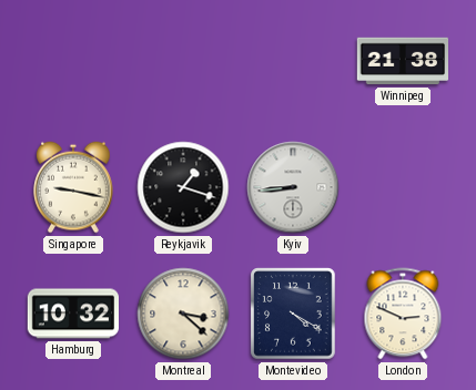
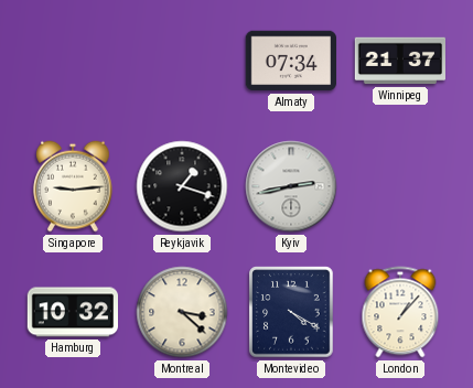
Almaty: none -> 07:34 (290, 61)
Winnipeg: 21:38 -> 21:37 (399, 61)
Singapore: 9:17 -> 9:14 (74, 186)
Kyiv: 8:44 -> 2:43 (291, 186)
London: 2:49 -> 1:07 (400, 312)
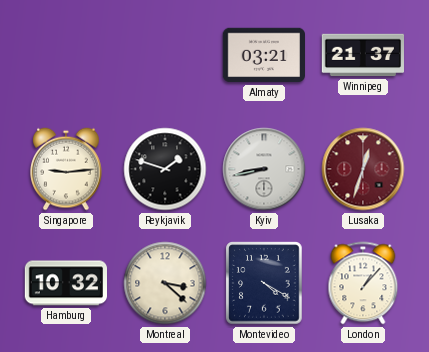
Almaty: 07:34 -> 03:21 (263, 55)
Reykjavik: 1:18 -> 1:48 (165, 169)
Kyiv: 2:43 -> 8:43 (264, 169)
Lusaka: none -> 12:33 (363, 169)
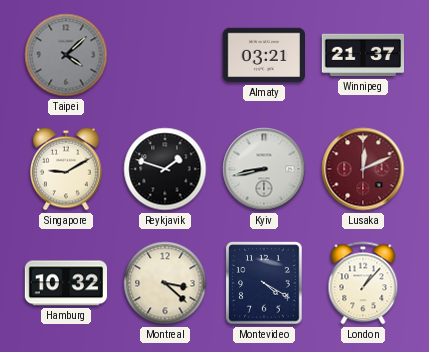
Taipei: none -> 4:08 (66, 55)
Singapore: 9:14 -> 9:10 (67, 169)
Lusaka: 12:33 -> 12:11 (363, 169)
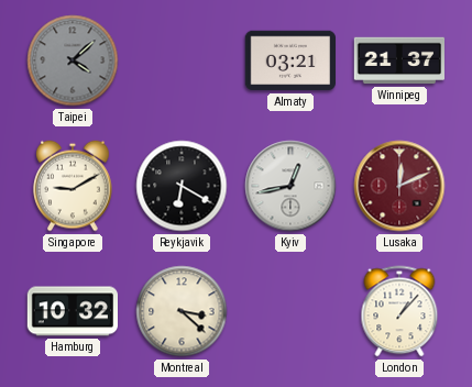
Reykjavik: 1:48 -> 6:20 (182, 186)
Kyiv: 8:43 -> 12:43 (290, 186)
Montevideo: 4:20 -> none (264, 283)
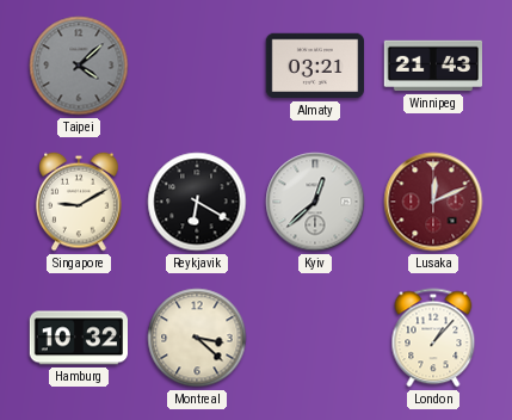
Winnipeg: 21:37 -> 21:43 (432, 66)
Kyiv: 12:43 -> 12:38 (315, 202)
